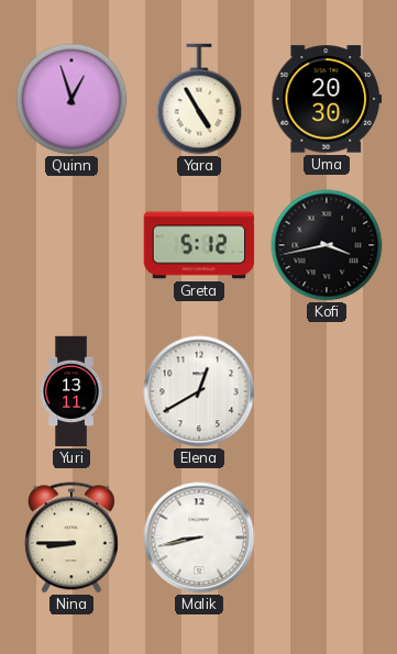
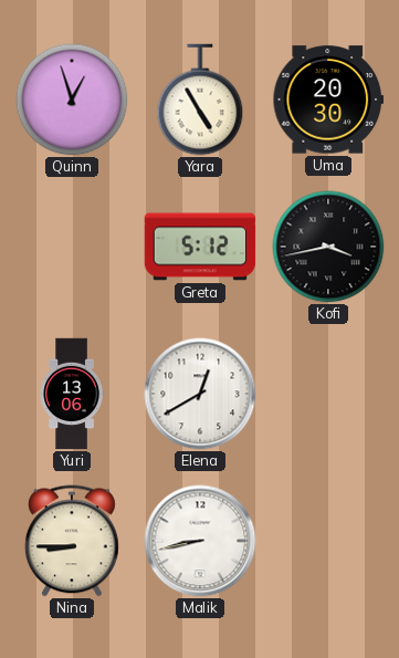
Yuri: 13:11 -> 13:06 (72, 394)
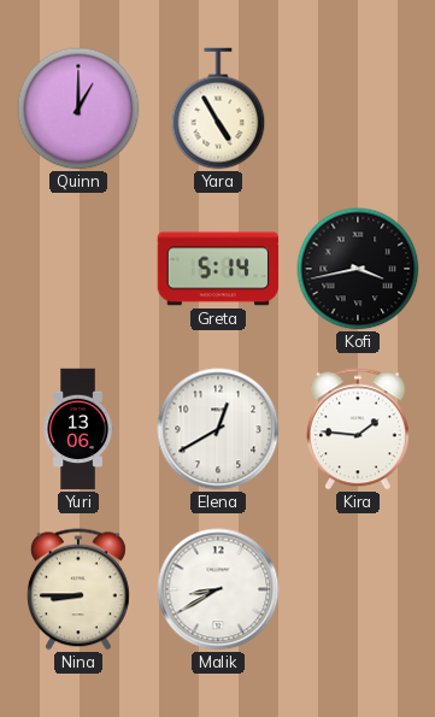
Quinn: 12:57 -> 1:00 (78, 108)
Uma: 20:30 -> none (328, 100)
Greta: 5:12 -> 5:14 (218, 269)
Kira: none -> 1:46 (358, 429)
Malik: 8:43 -> 8:40 (218, 589)
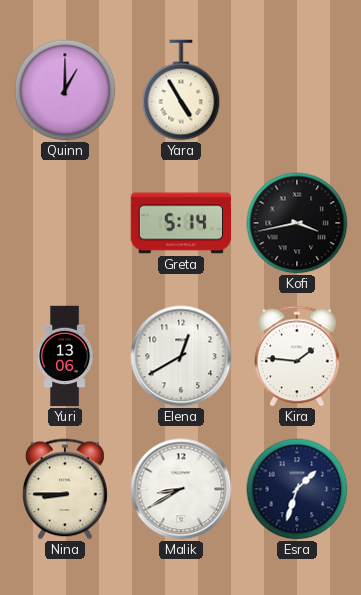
Esra: none -> 1:33 (297, 489)
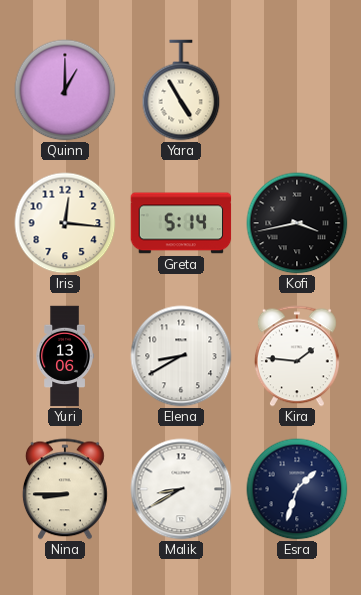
Iris: none -> 12:16 (65, 223)
Elena: 12:40 -> 8:40 (181, 356)
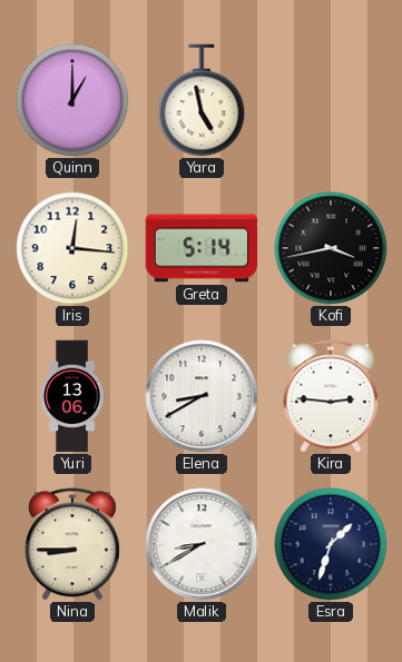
Yara: 4:55 -> 4:58 (202, 100)
Kira: 1:46 -> 2:46 (331, 396)
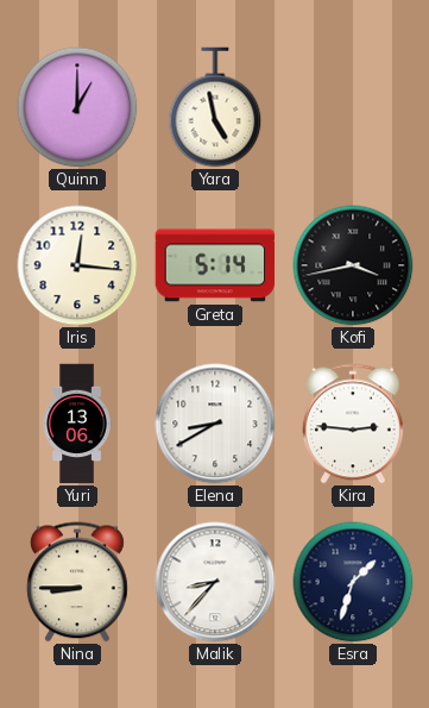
Malik: 8:40 -> 8:37 (215, 582)
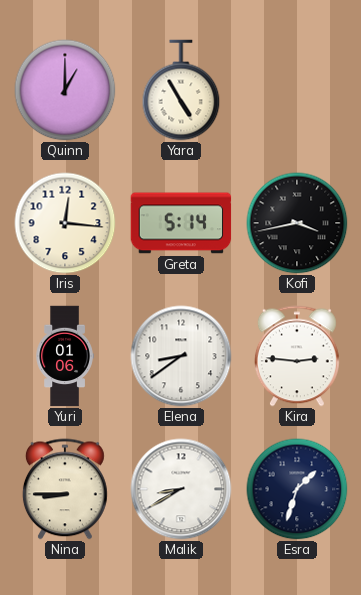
Yara: 4:58 -> 4:55 (181, 90)
Yuri: 13:06 -> 01:06 (65, 356)
Elena: 8:40 -> 8:39 (181, 356)
Malik: 8:37 -> 8:40 (181, 489)
